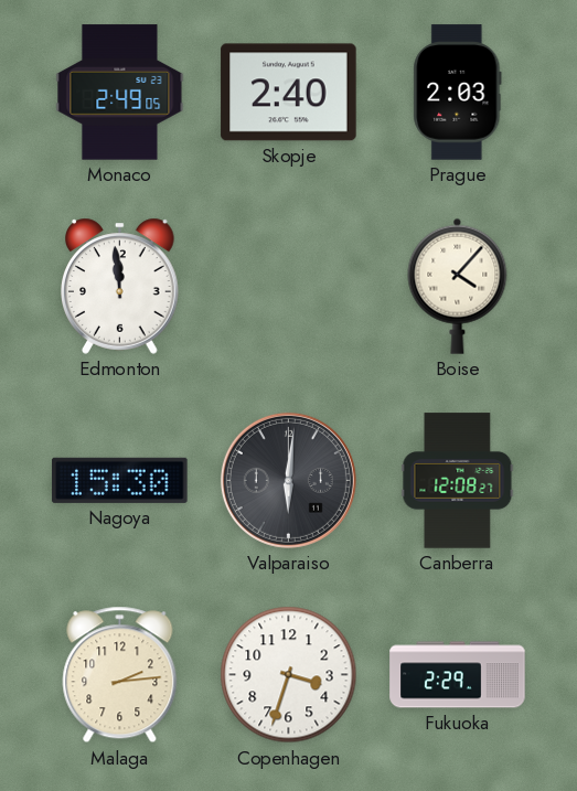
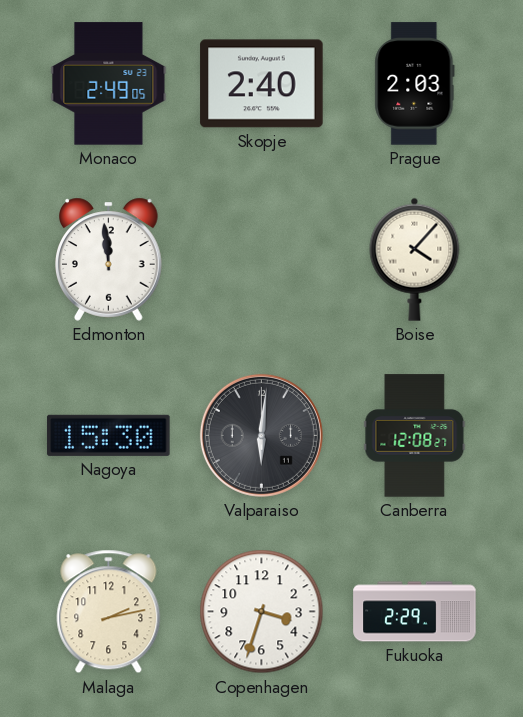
Malaga: 2:14 -> 2:13 (109, 612)
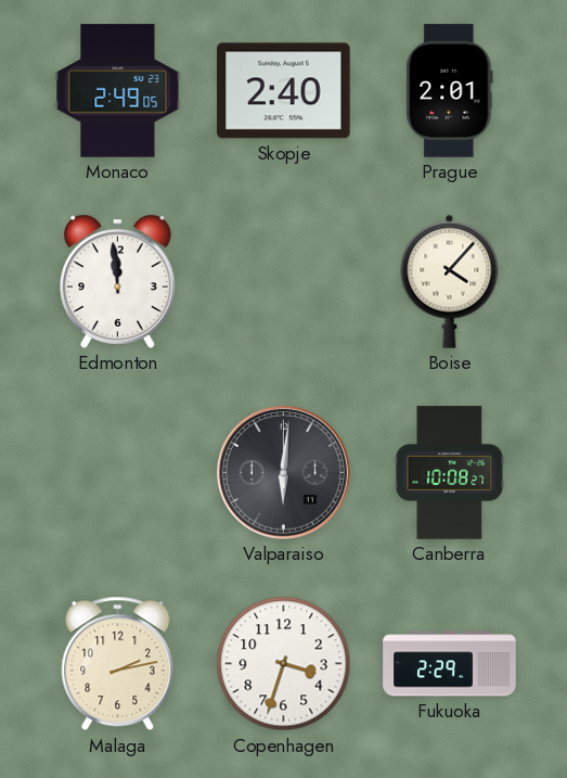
Prague: 2:03 -> 2:01 (450, 91)
Nagoya: 15:30 -> none (109, 435)
Canberra: 12:08 -> 10:08 (450, 473)
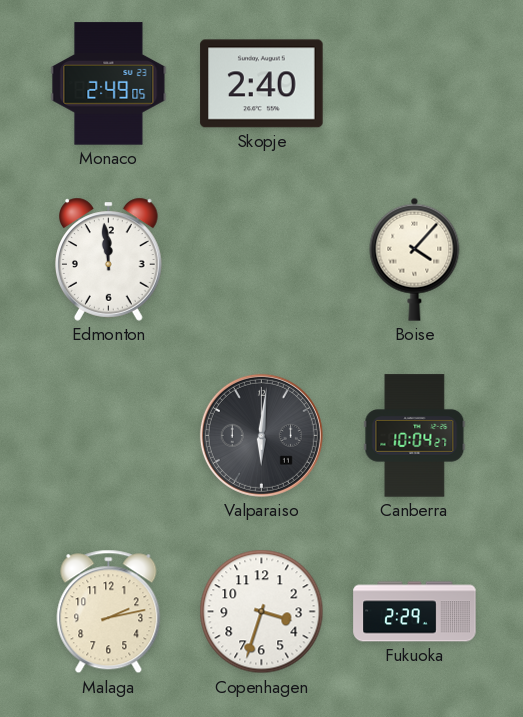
Prague: 2:01 -> none (450, 91)
Canberra: 10:08 -> 10:04 (415, 436)
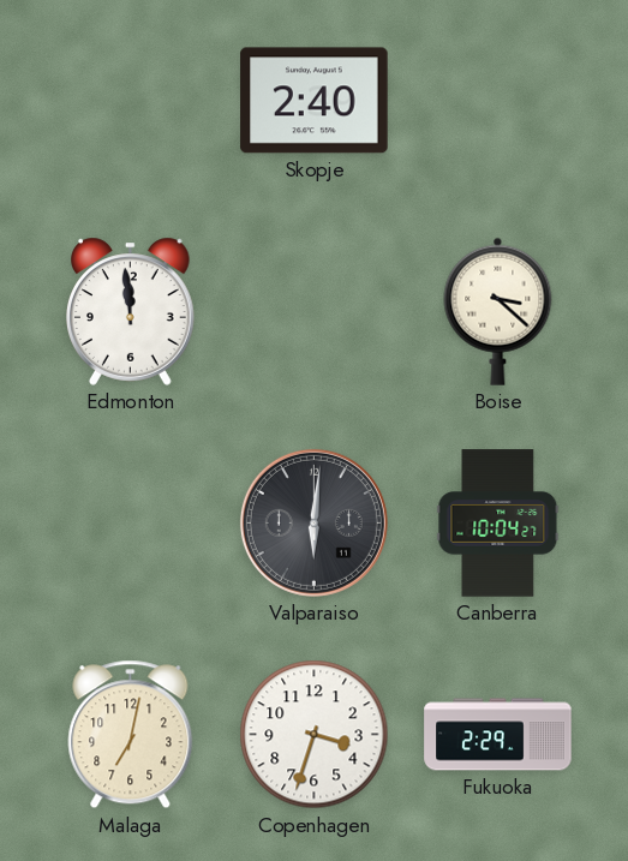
Monaco: 2:49 -> none (109, 84)
Boise: 4:07 -> 3:22 (498, 311)
Malaga: 2:13 -> 7:02 (131, 735)
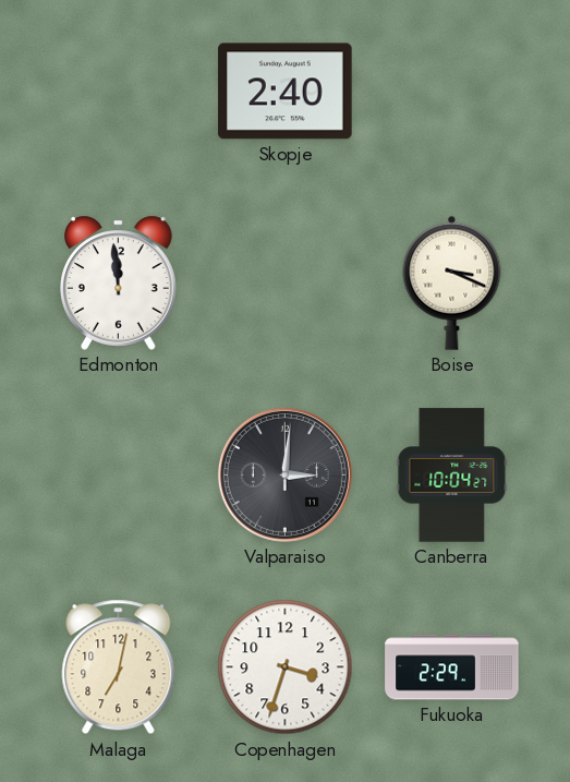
Boise: 3:22 -> 3:19 (452, 282)
Valparaiso: 6:01 -> 3:01 (284, 474)
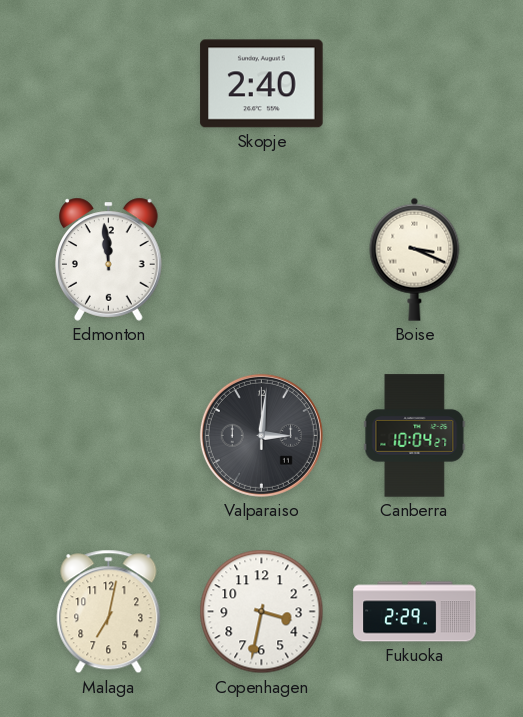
Copenhagen: 3:33 -> 3:32 (262, 612)
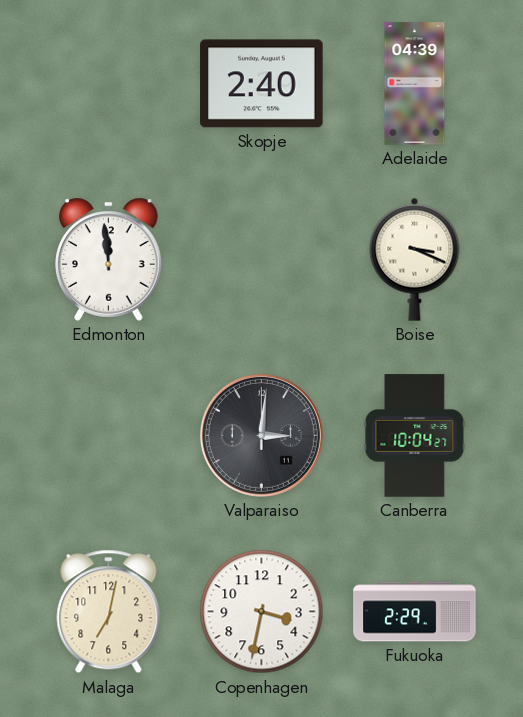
Adelaide: none -> 04:39 (415, 84)
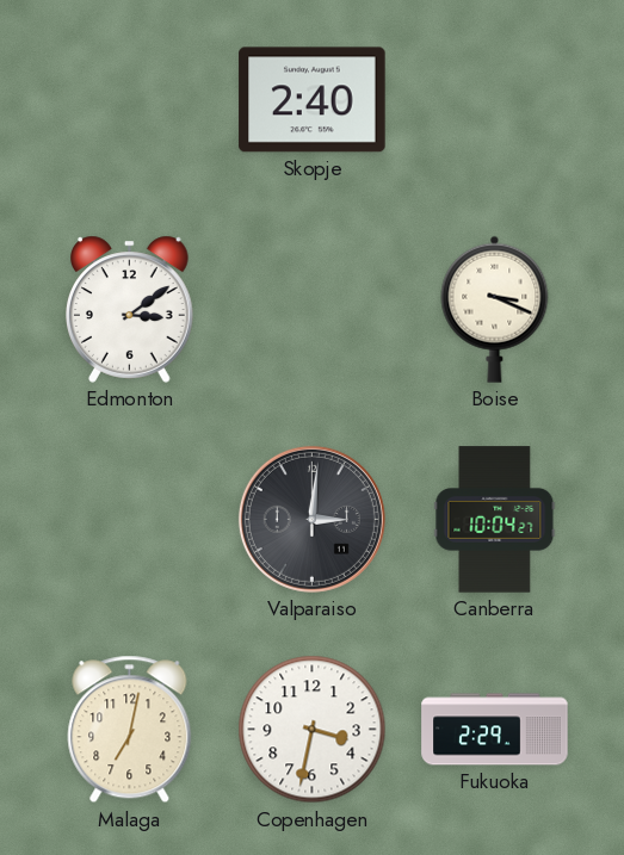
Adelaide: 04:39 -> none (415, 84)
Edmonton: 11:59 -> 3:09 (130, 309)
